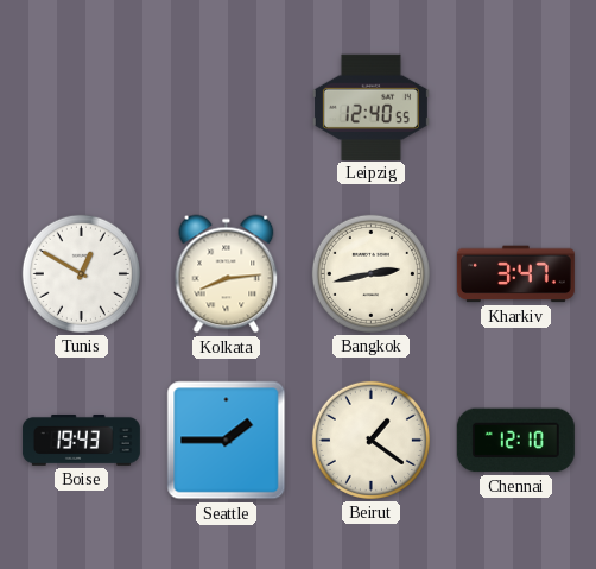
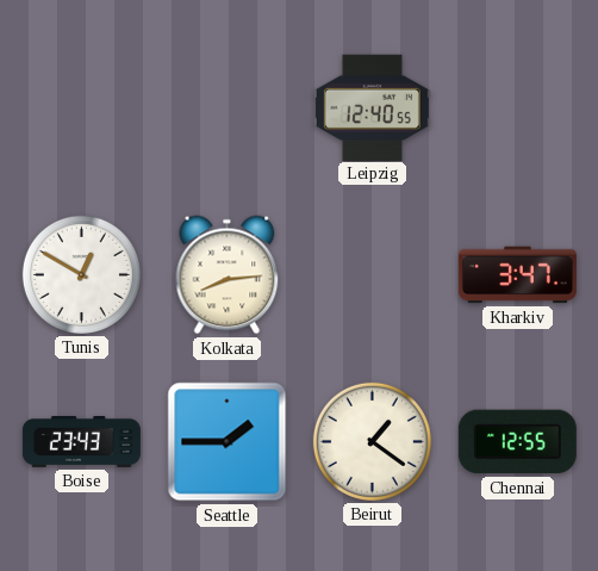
Bangkok: 2:43 -> none (370, 273)
Boise: 19:43 -> 23:43 (81, 441)
Chennai: 12:10 -> 12:55 (517, 442)
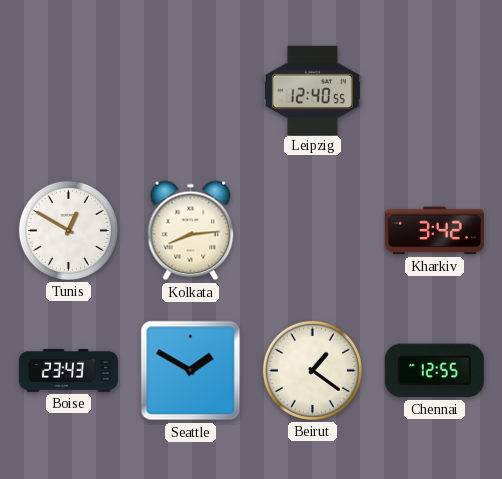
Kharkiv: 3:47 -> 3:42 (434, 231)
Seattle: 1:45 -> 1:50 (191, 371)
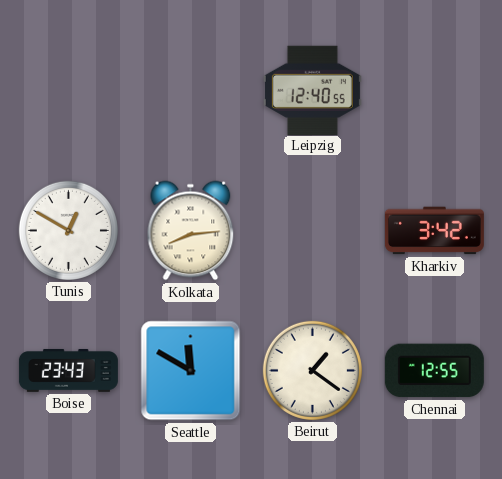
Seattle: 1:50 -> 11:50 (191, 371)
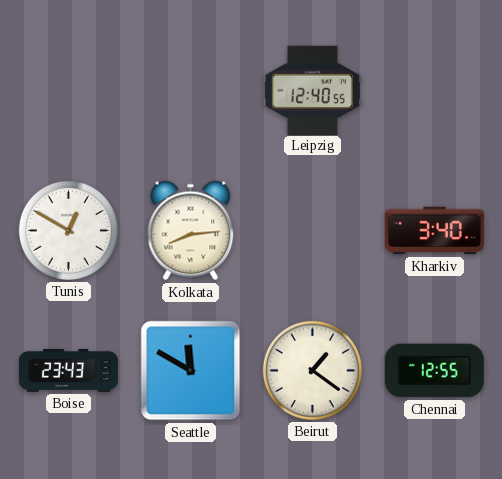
Kharkiv: 3:42 -> 3:40 (434, 231)
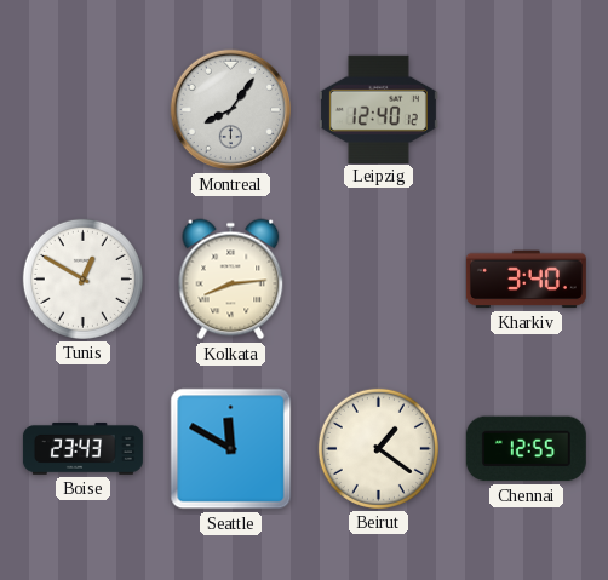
Montreal: none -> 8:06 (231, 110)
Leipzig: 12:40:55 -> 12:40:12 (378, 109)
